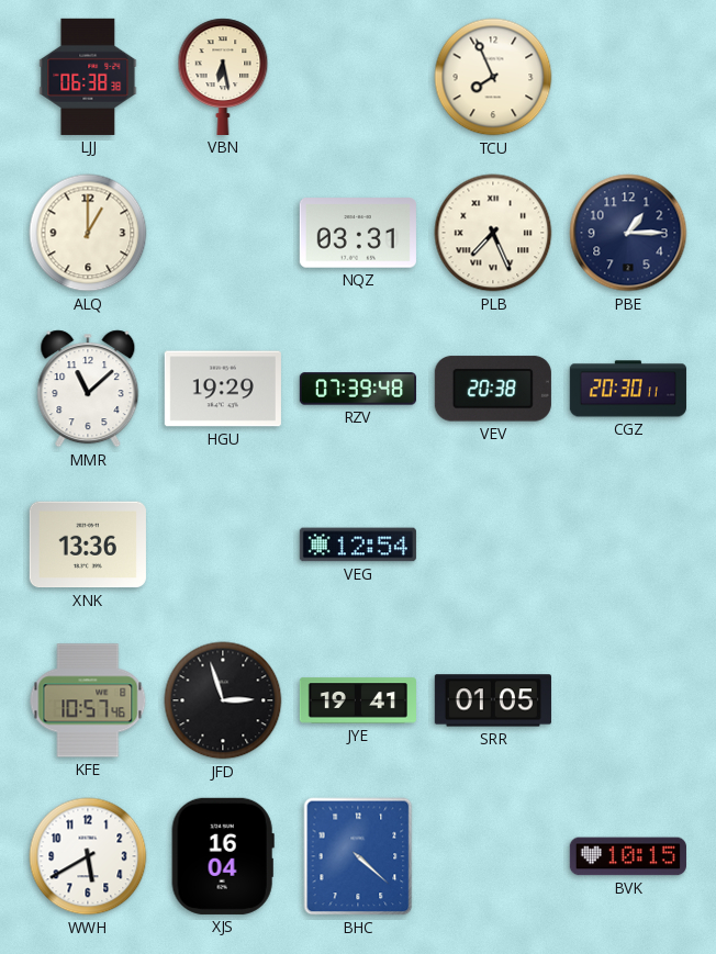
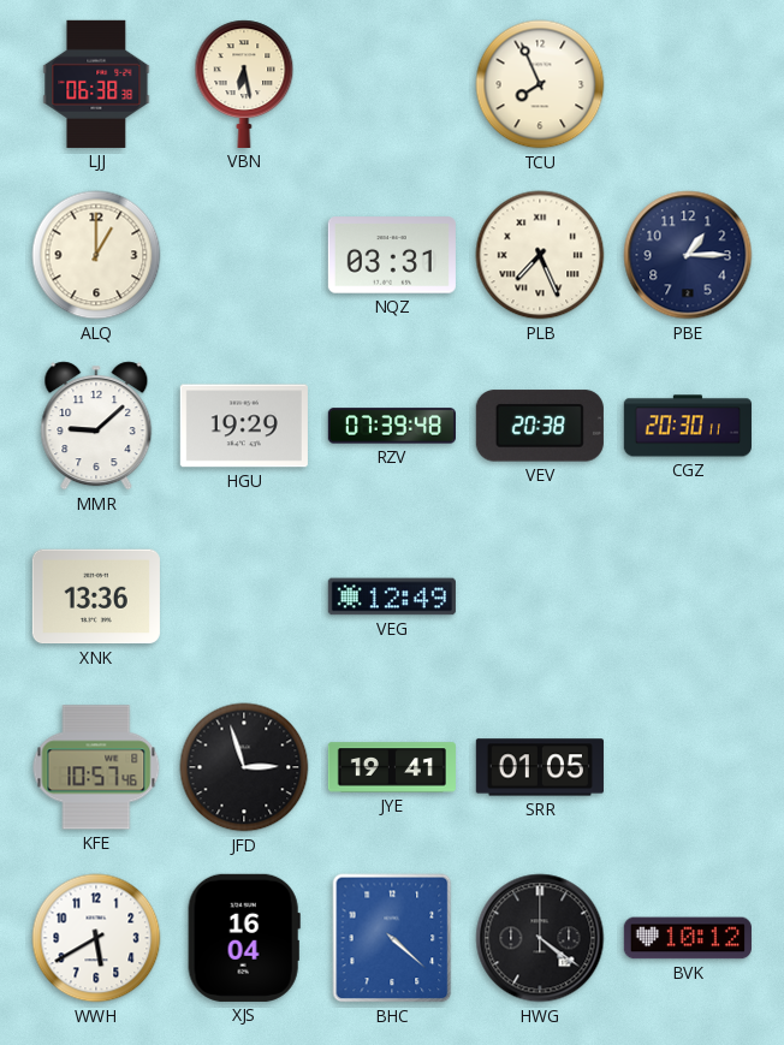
MMR: 11:08 -> 9:08 (96, 426)
VEG: 12:54 -> 12:49 (392, 596)
HWG: none -> 4:21 (540, 938)
BVK: 10:15 -> 10:12 (688, 938)
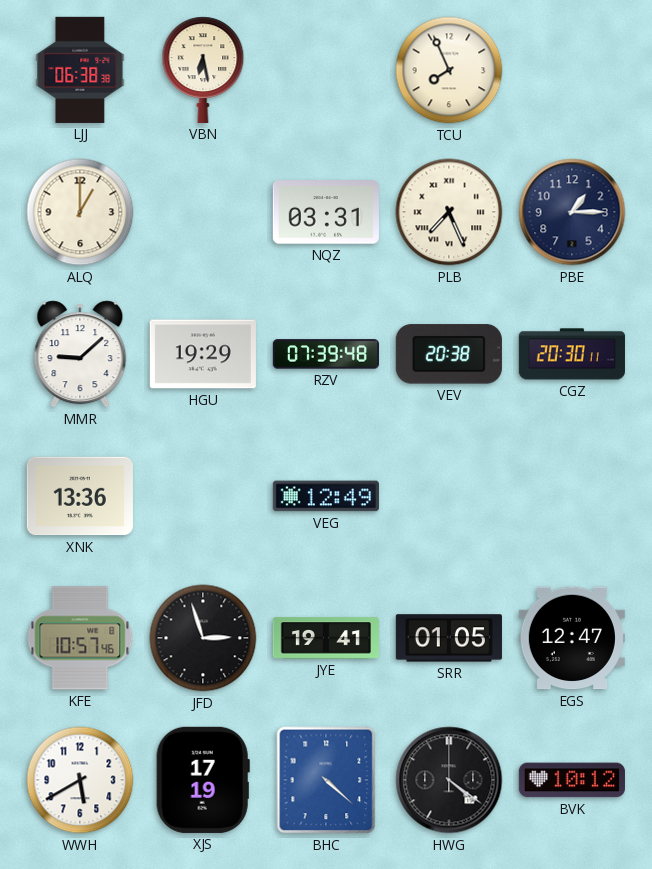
EGS: none -> 12:47 (572, 638)
XJS: 16:04 -> 17:19 (203, 780)
